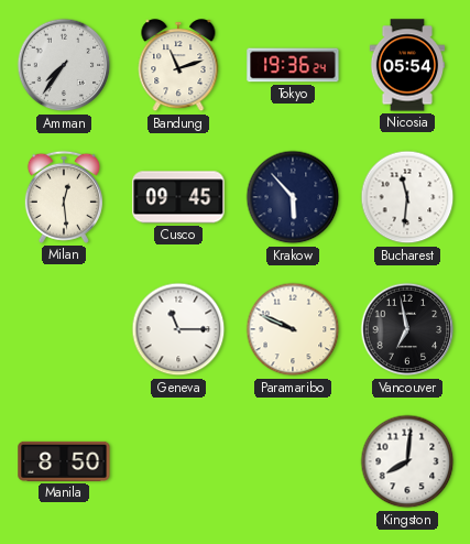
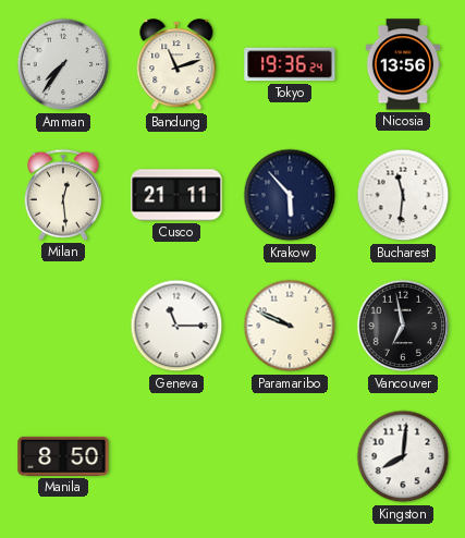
Nicosia: 05:54 -> 13:56 (403, 64)
Cusco: 09:45 -> 21:11 (176, 195)
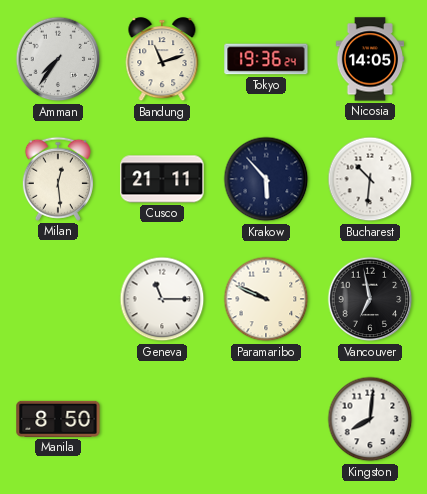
Nicosia: 13:56 -> 14:05 (370, 59)
Bucharest: 11:31 -> 10:31 (370, 179)
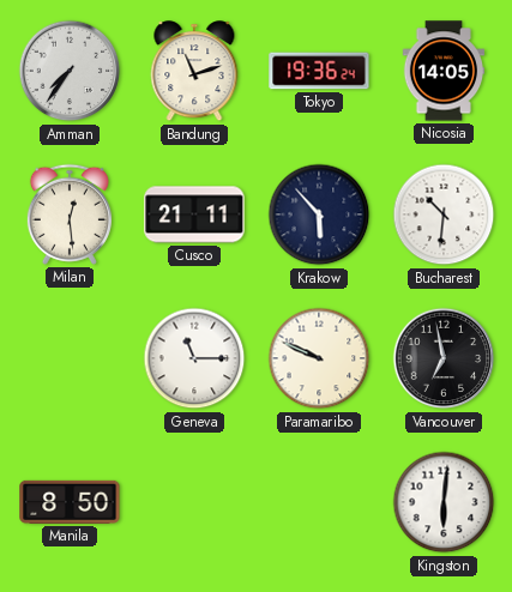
Kingston: 8:01 -> 6:01 (444, 502)
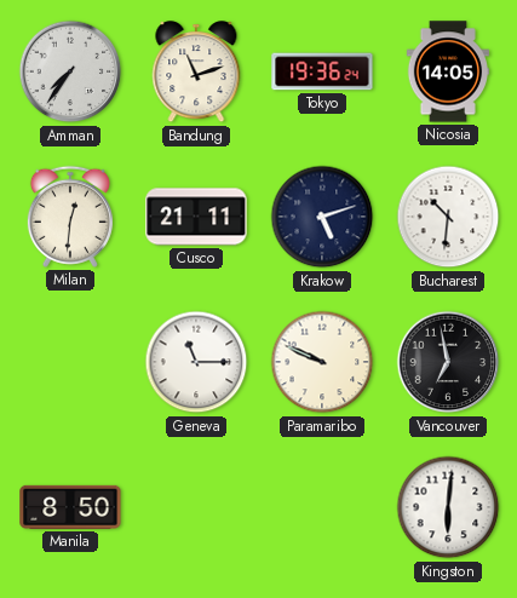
Milan: 12:29 -> 12:31 (70, 217)
Krakow: 5:53 -> 5:12 (322, 217)
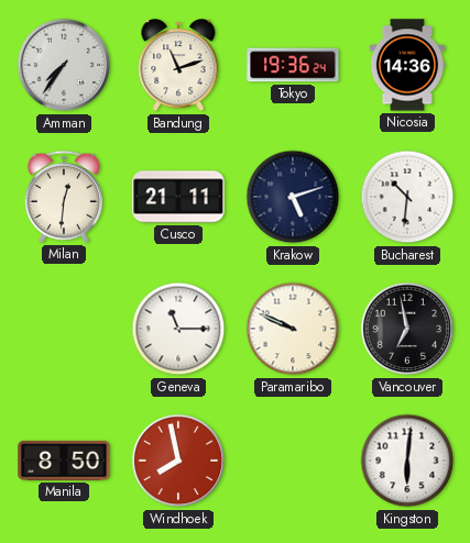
Nicosia: 14:05 -> 14:36 (407, 65)
Windhoek: none -> 7:58 (178, 461)
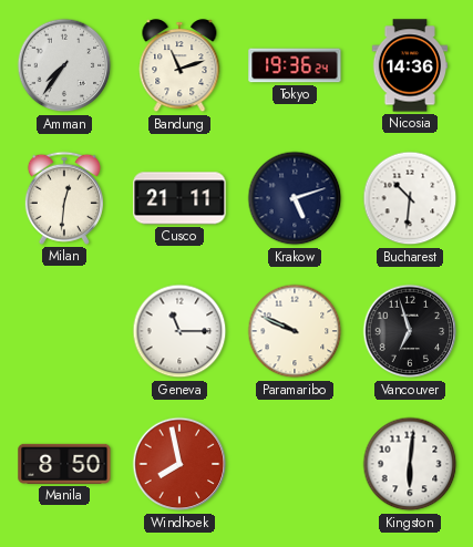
Vancouver: 6:58 -> 6:57 (410, 331)
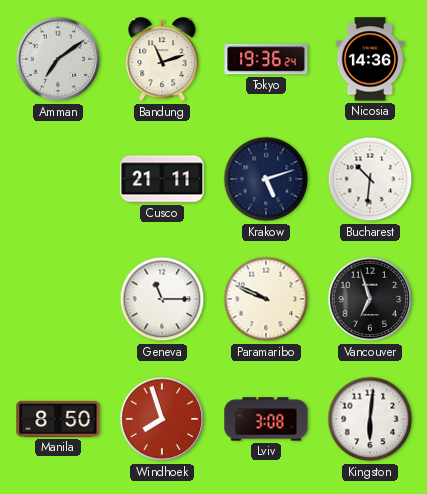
Amman: 7:36 -> 7:09 (58, 59)
Milan: 12:31 -> none (64, 198)
Windhoek: 7:58 -> 7:57 (162, 419)
Lviv: none -> 3:08 (266, 419)
